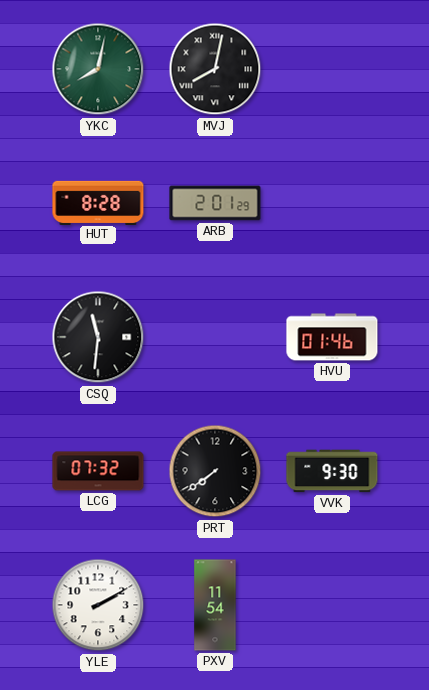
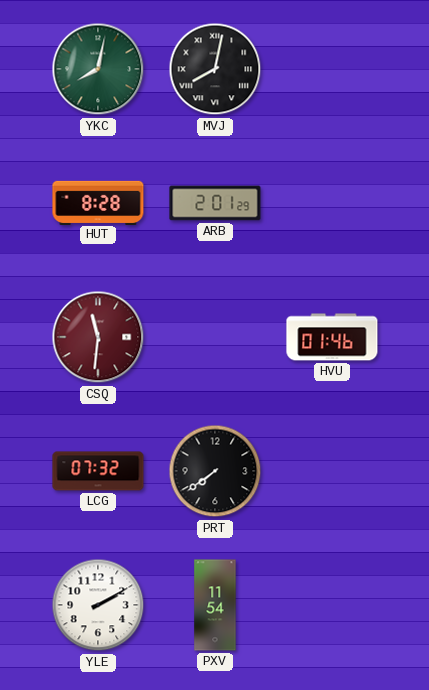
CSQ dial: black -> burgundy (98, 337)
VVK: 9:30 -> none (332, 471)
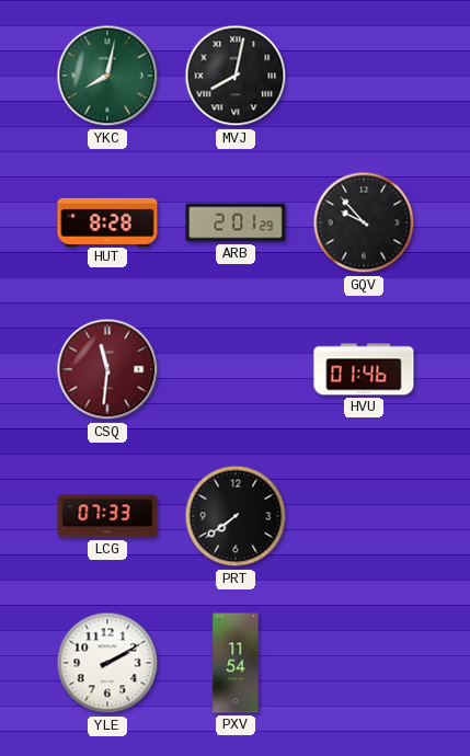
GQV: none -> 9:53 (364, 222)
LCG: 07:32 -> 07:33 (107, 516)
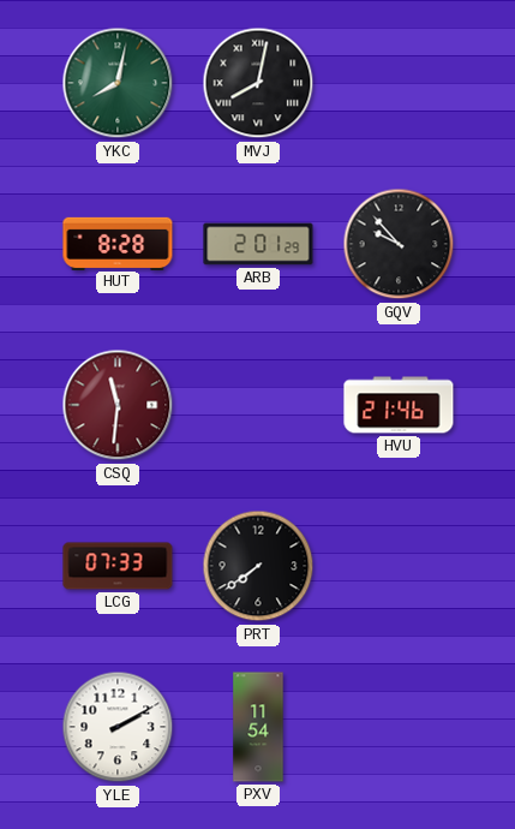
HVU: 01:46 -> 21:46 (399, 405)
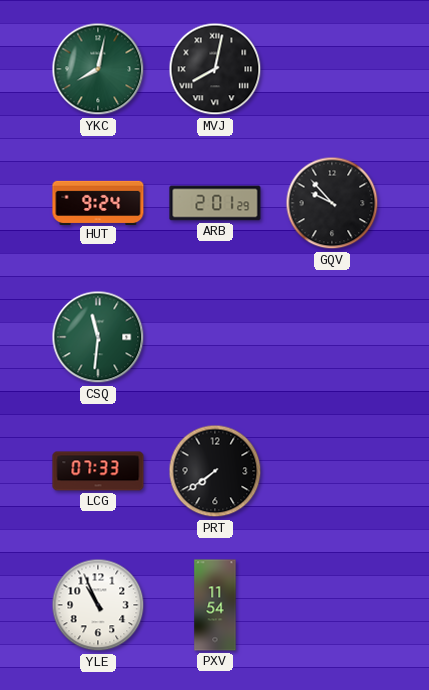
HUT: 8:28 -> 9:24 (98, 202)
CSQ dial: burgundy -> green (98, 337)
HVU: 21:46 -> none (399, 405)
YLE: 2:10 -> 10:56 (98, 605)
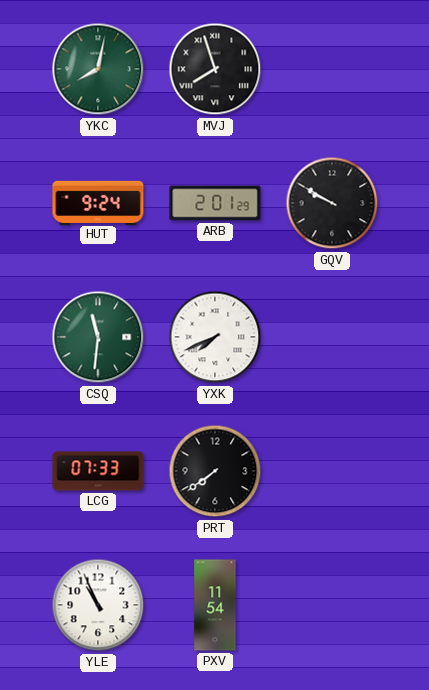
MVJ: 8:02 -> 7:57 (215, 69)
GQV: 9:53 -> 9:50 (332, 203)
YXK: none -> 7:41 (215, 337)
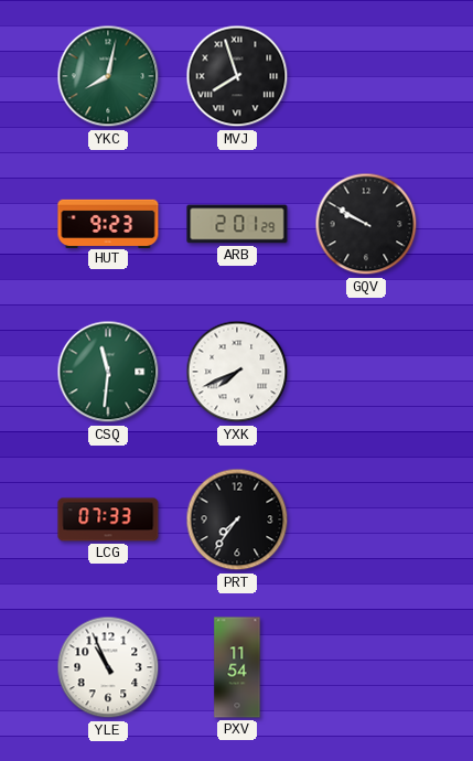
HUT: 9:24 -> 9:23 (108, 223)
PRT: 7:39 -> 7:36 (237, 519)
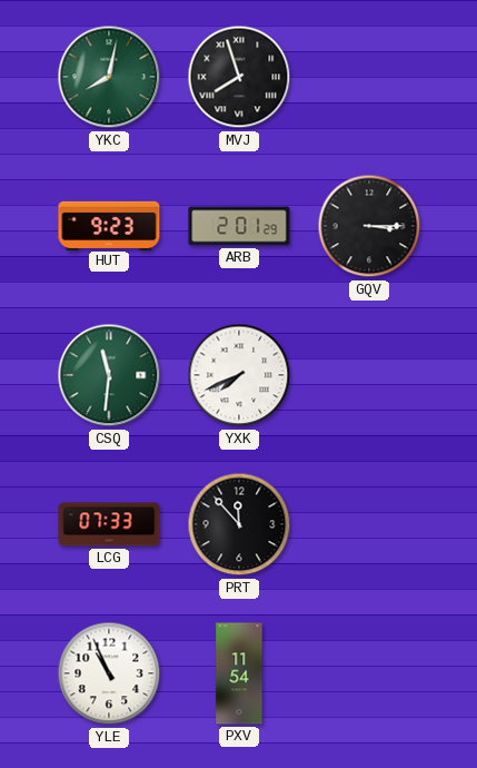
GQV: 9:50 -> 3:15 (369, 226)
PRT: 7:36 -> 11:53 (239, 524)
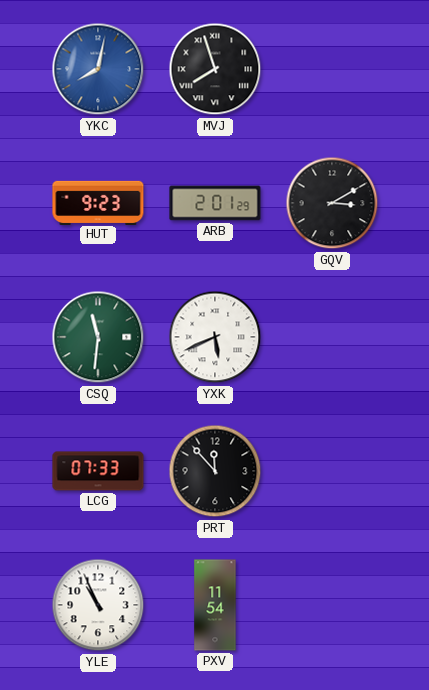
YKC dial: green -> blue (98, 69)
GQV: 3:15 -> 3:10 (332, 203)
YXK: 7:41 -> 5:41 (215, 337)
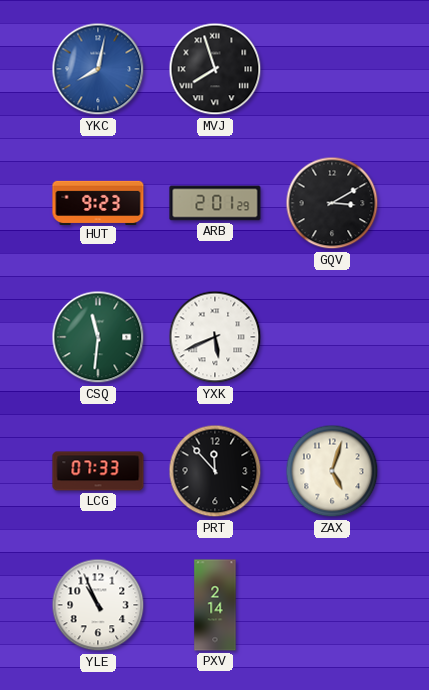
ZAX: none -> 5:03 (332, 471)
PXV: 11:54 -> 2:14 (215, 605)
